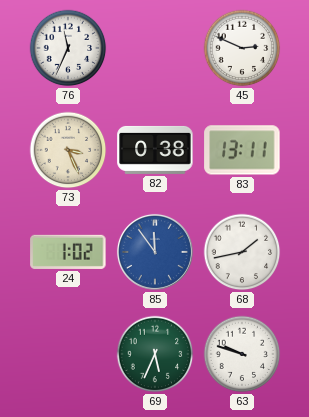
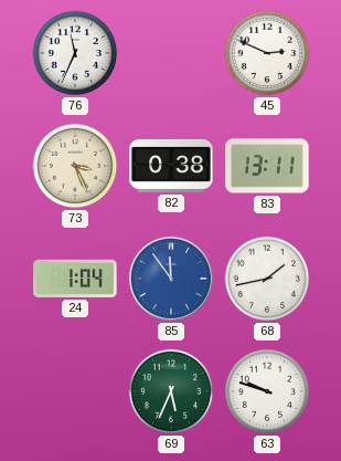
24: 1:02 -> 1:04 (75, 279)
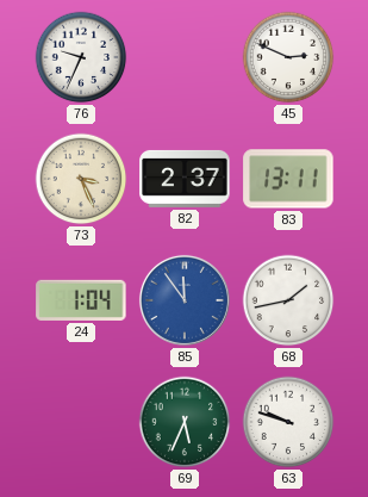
76: 11:34 -> 9:34 (81, 57)
82: 0:38 -> 2:37 (185, 179)
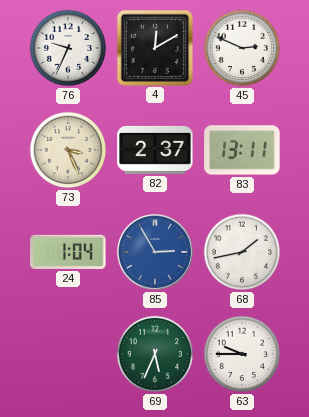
4: none -> 12:10 (154, 47)
85: 11:54 -> 2:55 (155, 252)
63: 9:48 -> 9:45 (242, 354)
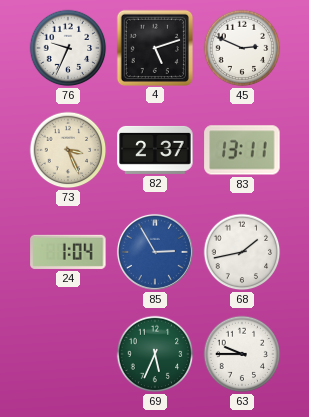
4: 12:10 -> 5:12 (154, 47)
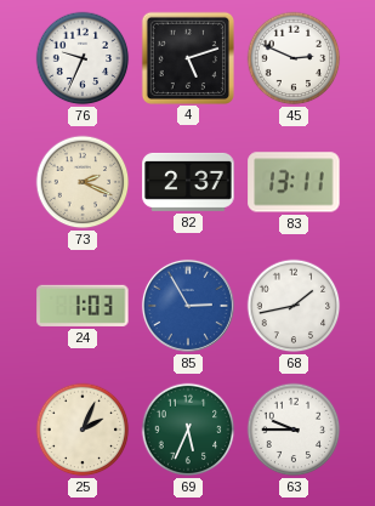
73: 3:26 -> 2:19 (83, 182)
24: 1:04 -> 1:03 (83, 306)
25: none -> 2:04 (83, 430)
